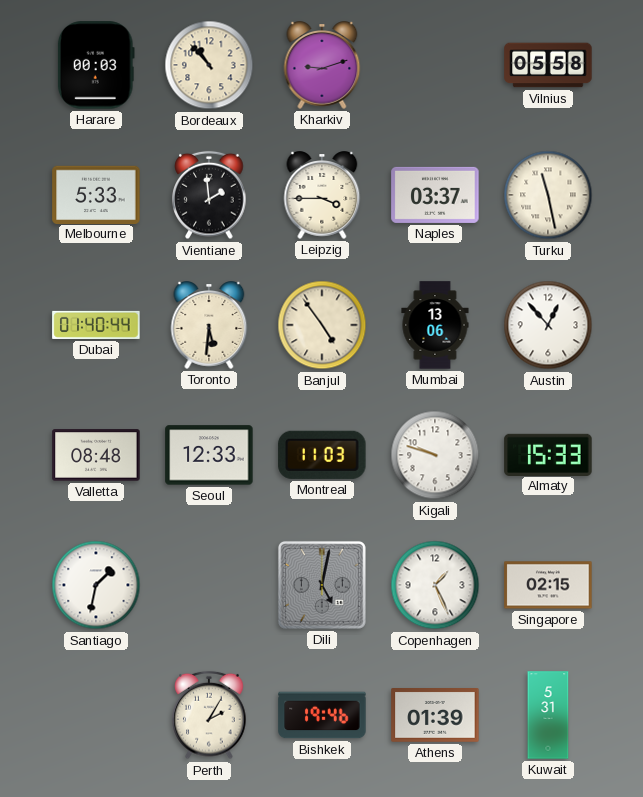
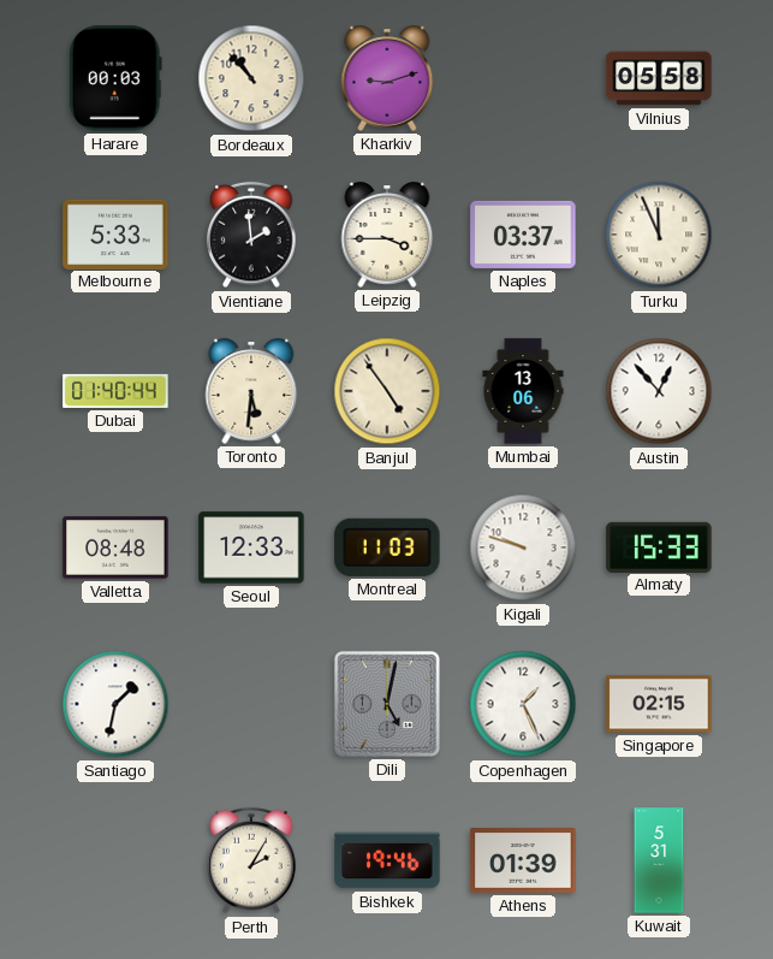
Turku: 11:28 -> 11:56 (659, 235)
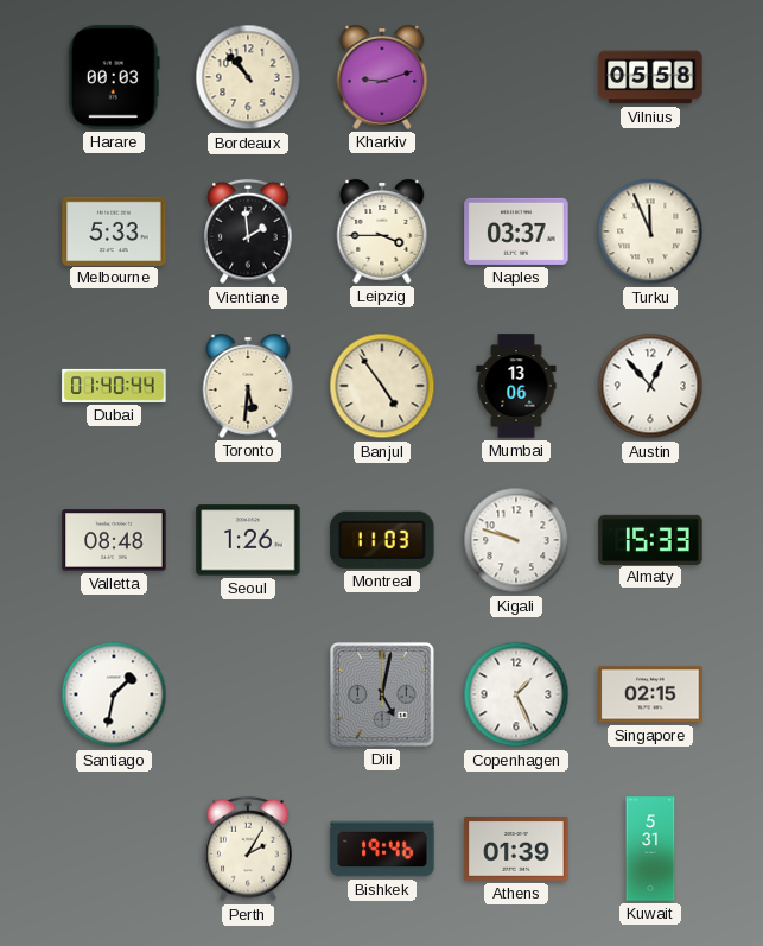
Seoul: 12:33 -> 1:26 (248, 540)
